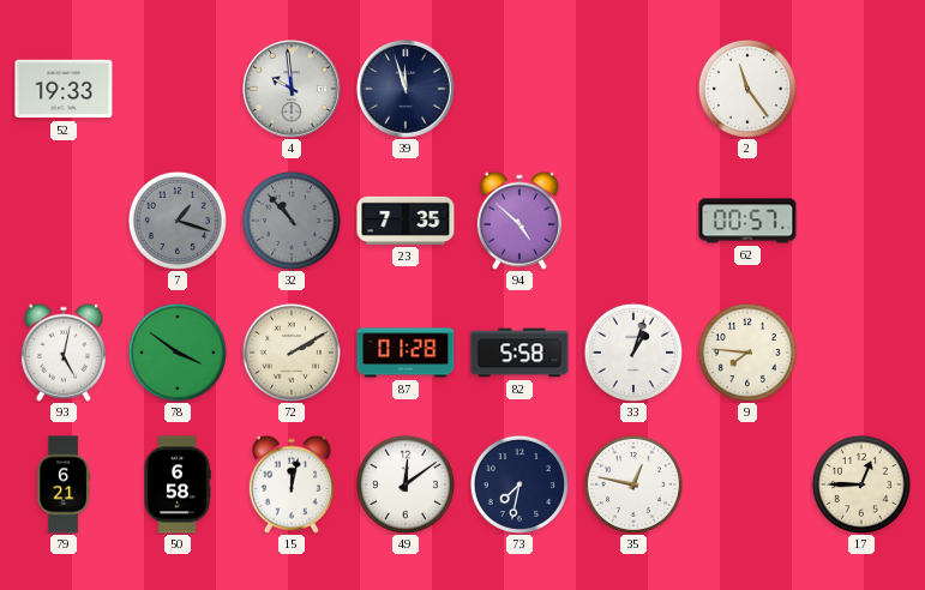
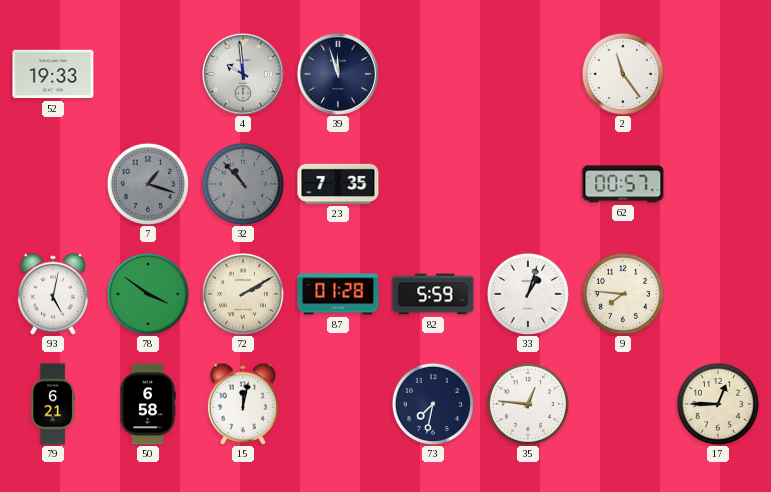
94: 4:52 -> none (519, 221)
82: 5:58 -> 5:59 (433, 294)
49: 12:09 -> none (406, 484)
35: 12:47 -> 12:46 (528, 404)
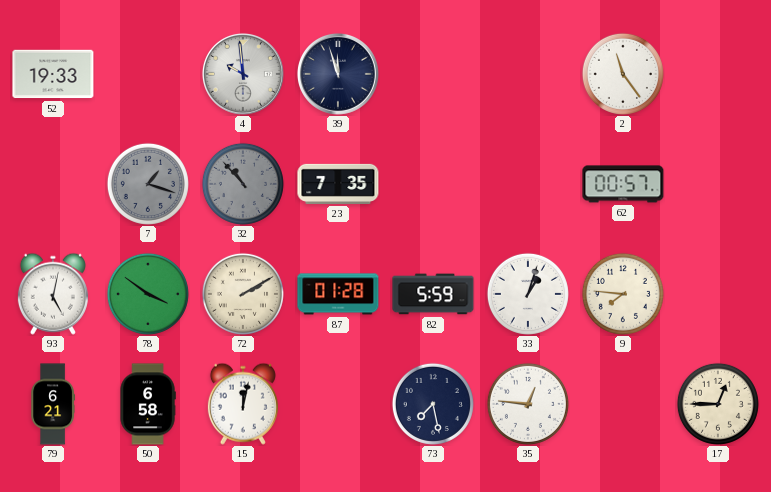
73: 7:32 -> 7:28 (433, 404)
